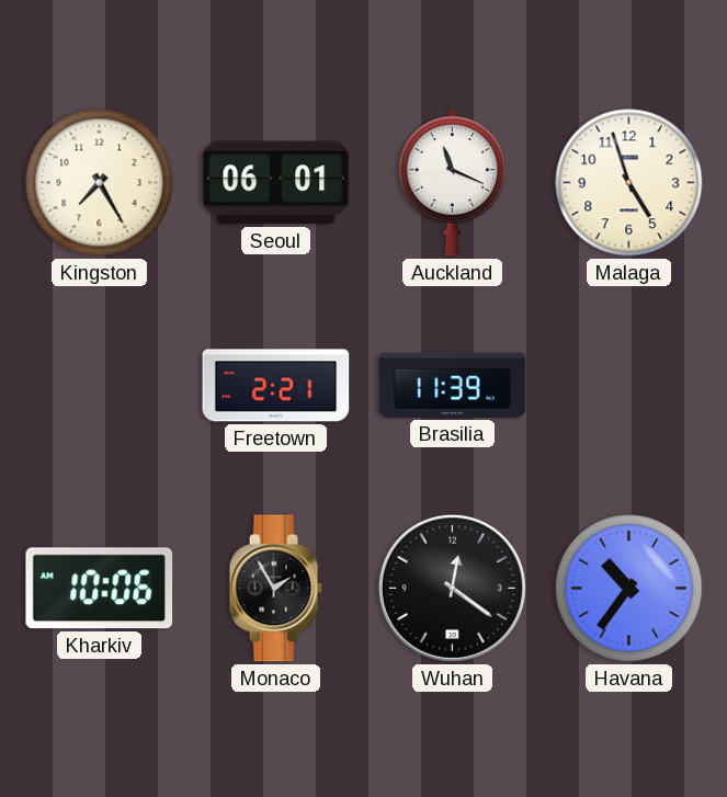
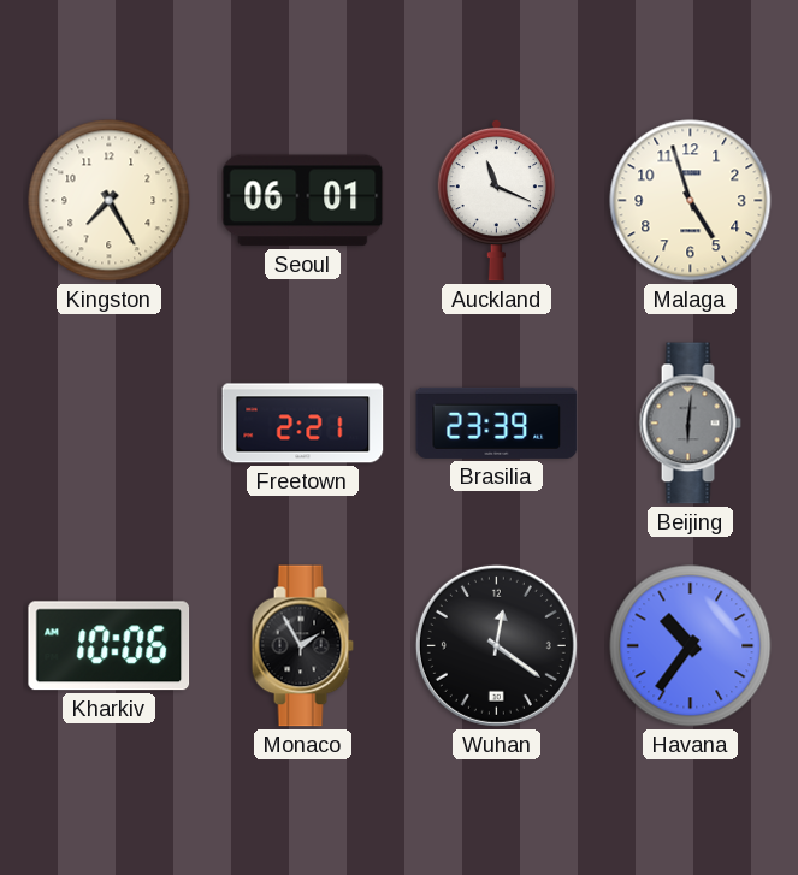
Brasilia: 11:39 -> 23:39 (497, 422)
Beijing: none -> 6:01 (690, 424)
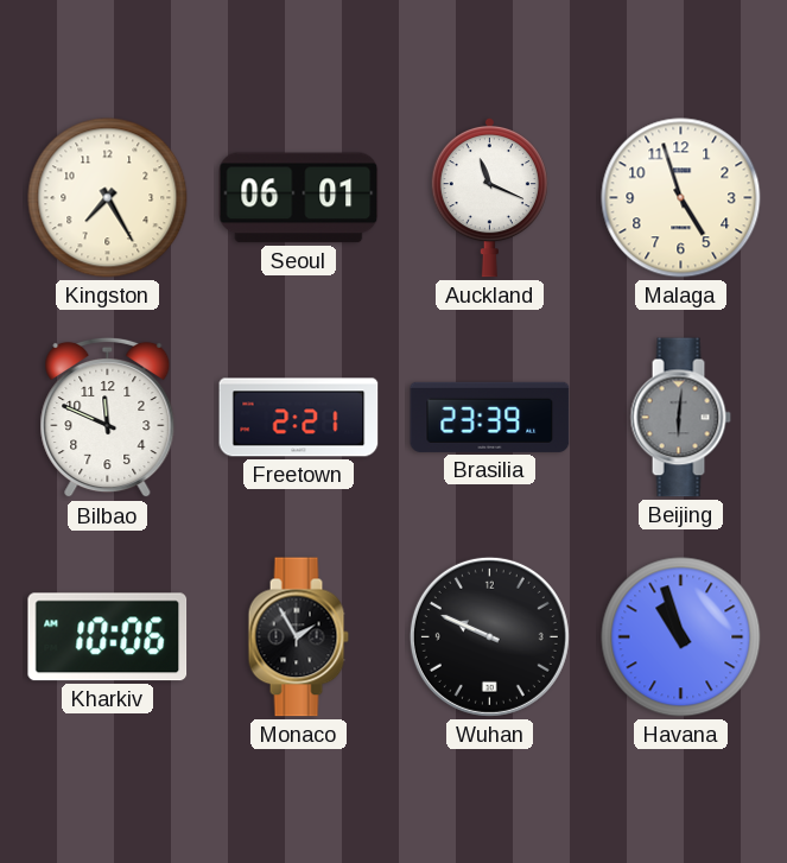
Bilbao: none -> 11:49 (108, 418)
Wuhan: 12:21 -> 9:49 (489, 636)
Havana: 10:36 -> 10:57 (681, 637)
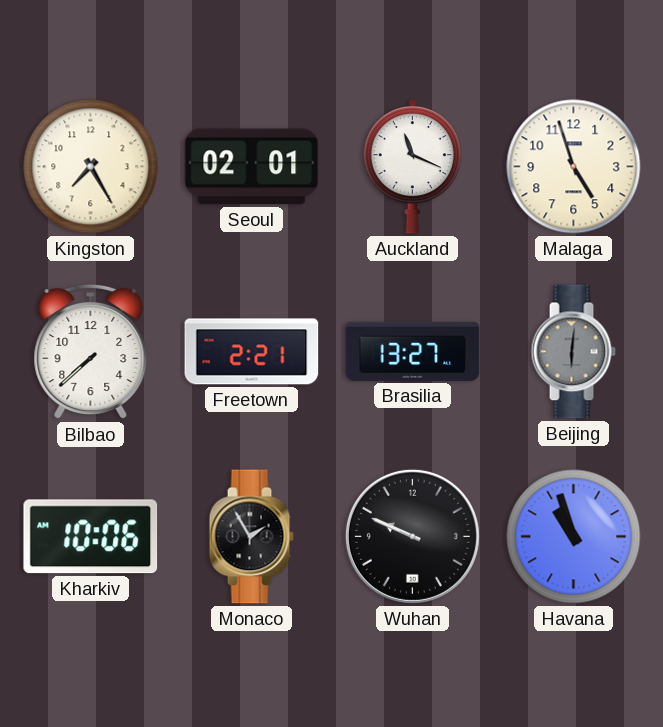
Seoul: 06:01 -> 02:01 (252, 167)
Bilbao: 11:49 -> 7:38 (91, 352)
Brasilia: 23:39 -> 13:27 (413, 351)
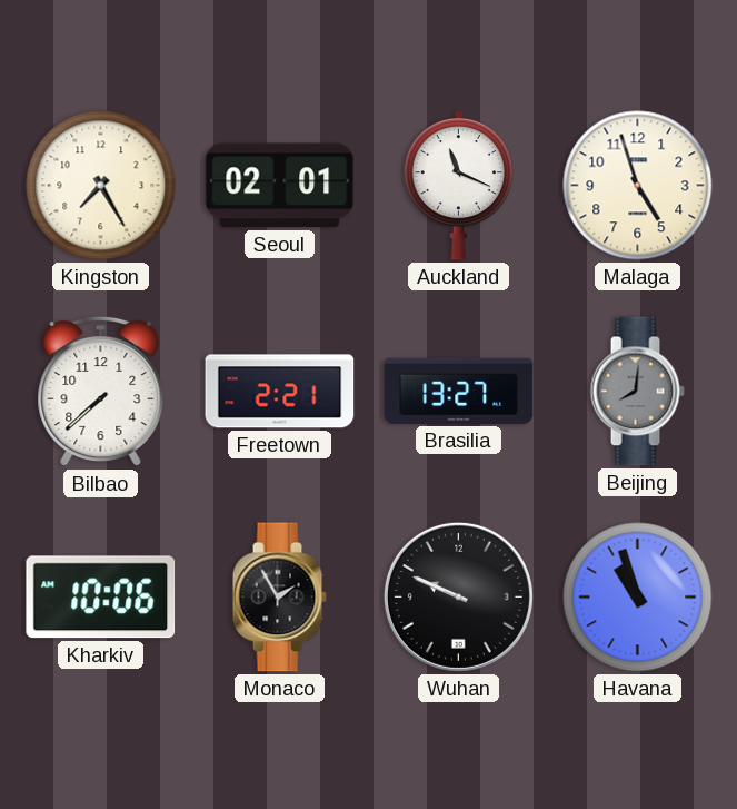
Beijing: 6:01 -> 8:01 (637, 392)
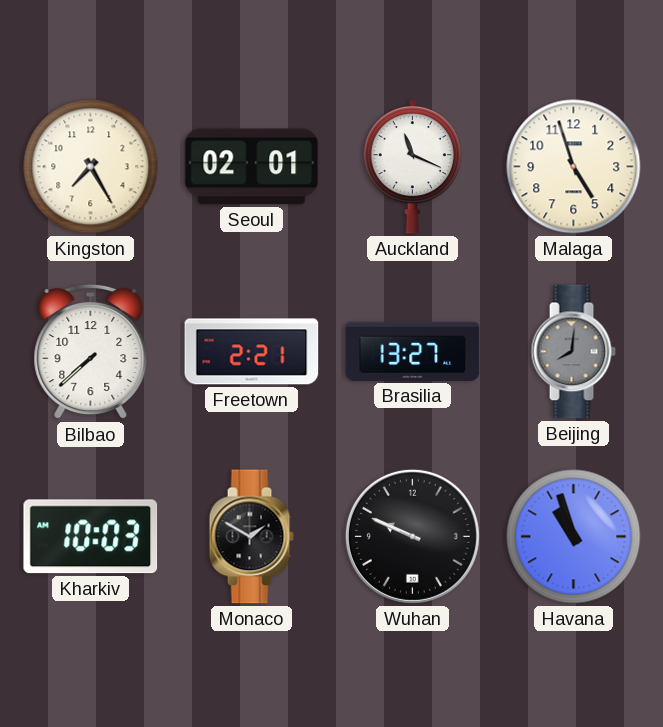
Kharkiv: 10:06 -> 10:03 (91, 537)
Monaco: 1:55 -> 1:50 (251, 537)
